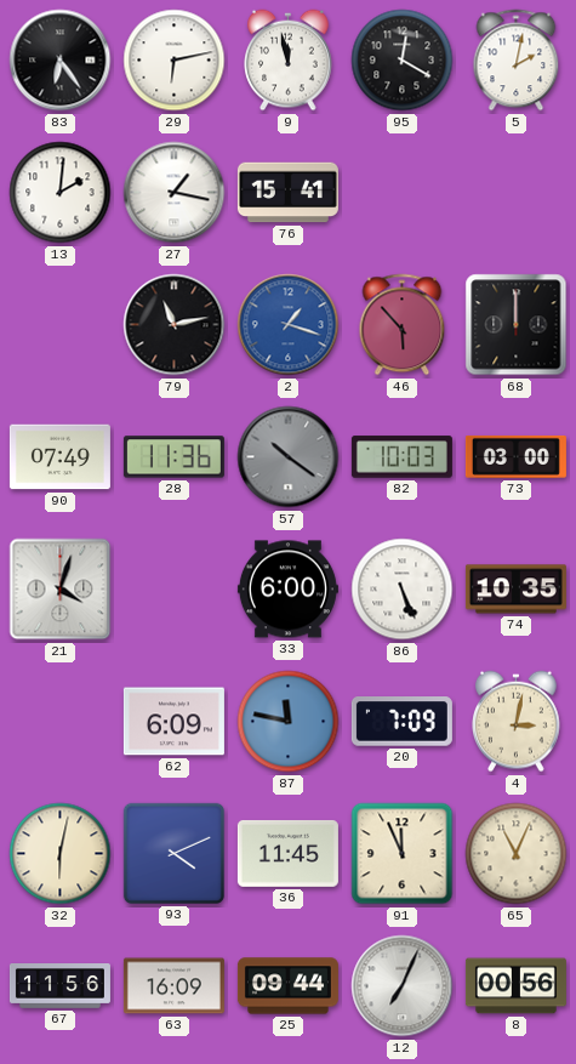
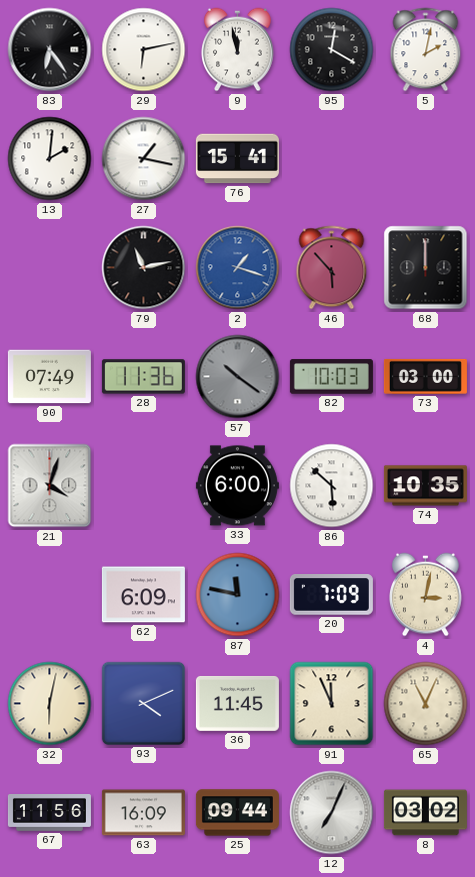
86: 5:26 -> 5:52 (332, 486)
8: 00:56 -> 03:02 (425, 813)
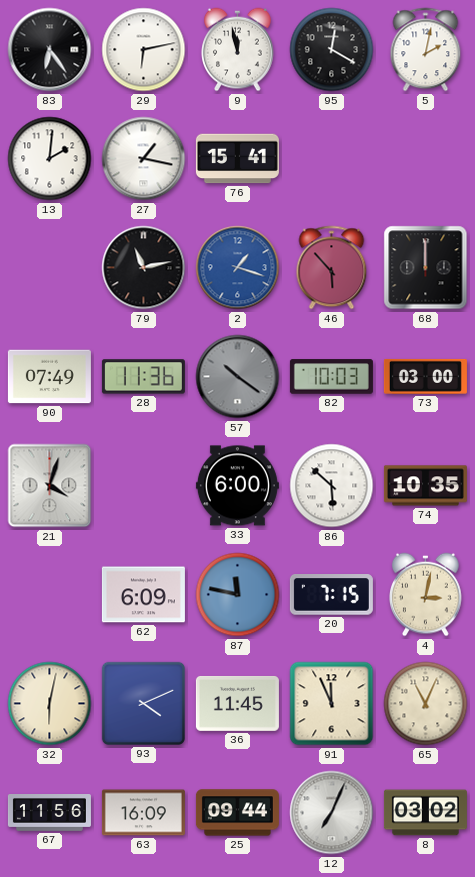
20: 7:09 -> 7:15 (331, 595)
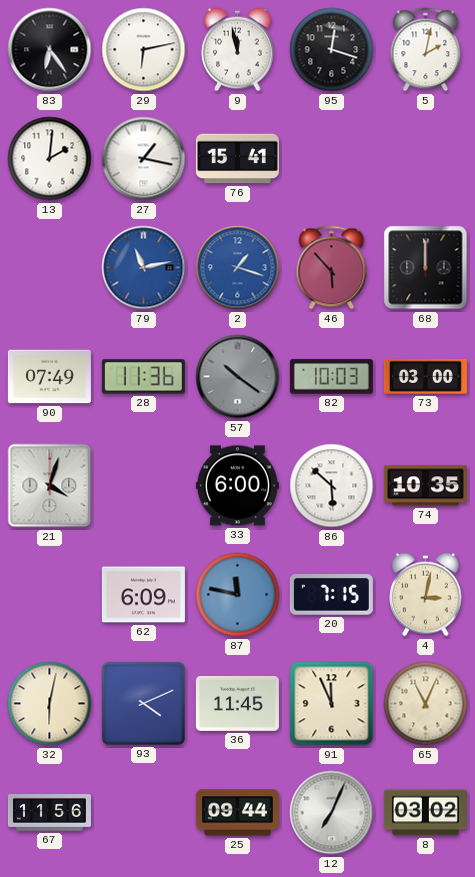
95: 12:20 -> 12:18 (332, 50)
79 dial: black -> blue (144, 268)
63: 16:09 -> none (143, 813)
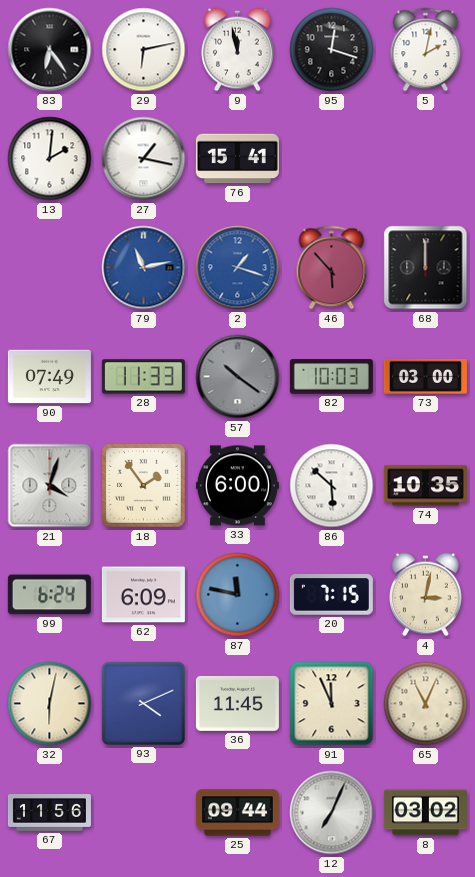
28: 11:36 -> 11:33 (143, 377)
18: none -> 1:54 (144, 486)
99: none -> 6:24 (49, 595)
